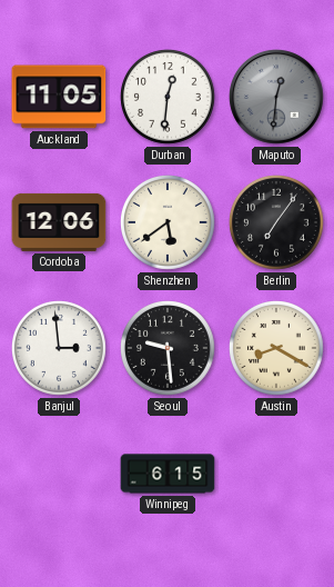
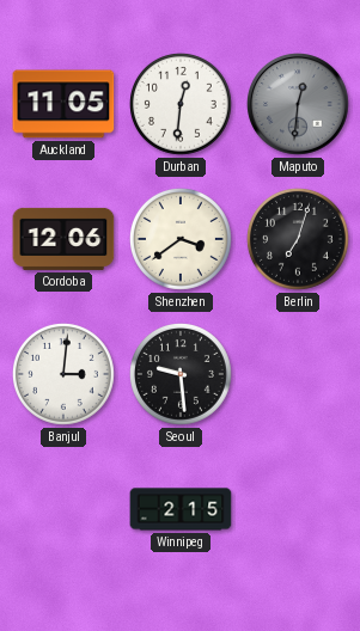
Shenzhen: 5:39 -> 3:39 (182, 240)
Berlin: 7:06 -> 7:03 (299, 240)
Banjul: 2:59 -> 3:01 (65, 375)
Austin: 8:20 -> none (277, 349)
Winnipeg: 6:15 -> 2:15 (181, 509)
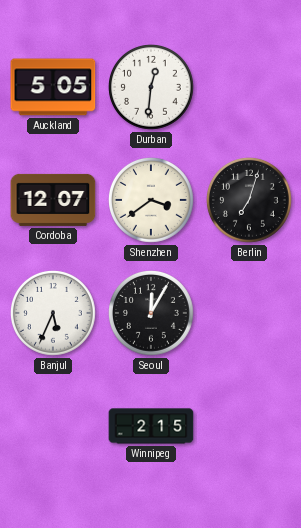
Auckland: 11:05 -> 5:05 (53, 87)
Maputo: 12:31 -> none (298, 104)
Cordoba: 12:06 -> 12:07 (53, 200)
Banjul: 3:01 -> 5:34 (54, 314)
Seoul: 9:29 -> 12:05 (152, 314)
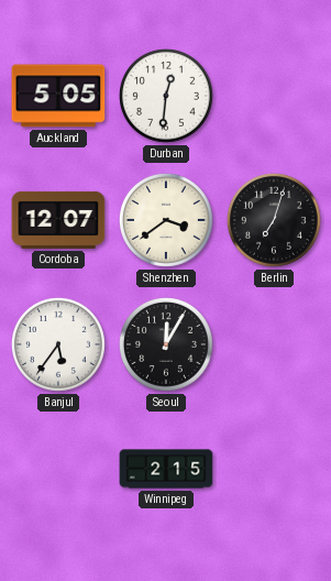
Banjul: 5:34 -> 5:36 (59, 346)
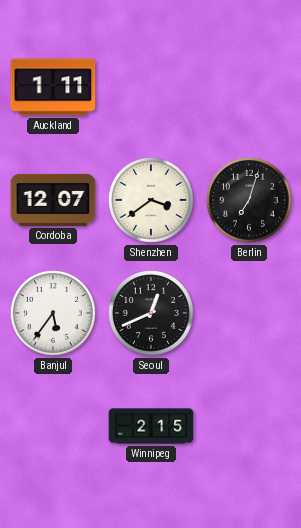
Auckland: 5:05 -> 1:11 (53, 87)
Durban: 12:31 -> none (167, 97)
Seoul: 12:05 -> 12:41 (152, 314)
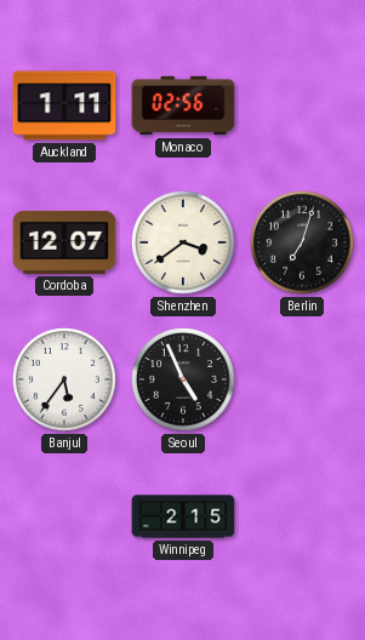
Monaco: none -> 02:56 (183, 105)
Seoul: 12:41 -> 4:56 (184, 381)
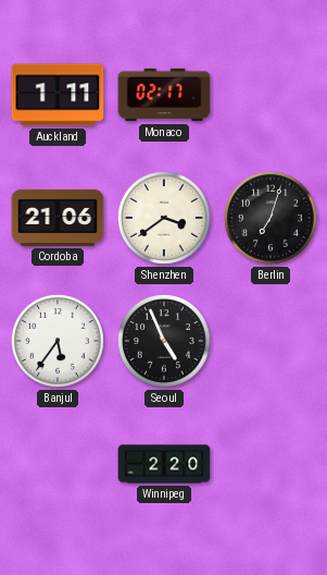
Monaco: 02:56 -> 02:17 (164, 95)
Cordoba: 12:07 -> 21:06 (58, 218)
Winnipeg: 2:15 -> 2:20 (164, 464)
